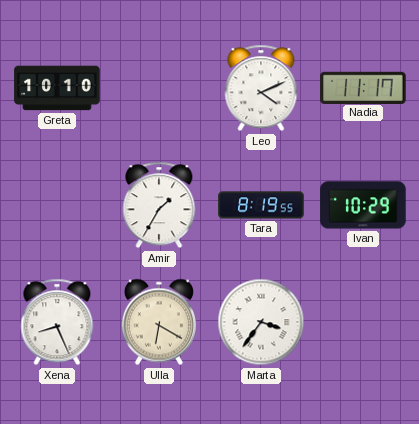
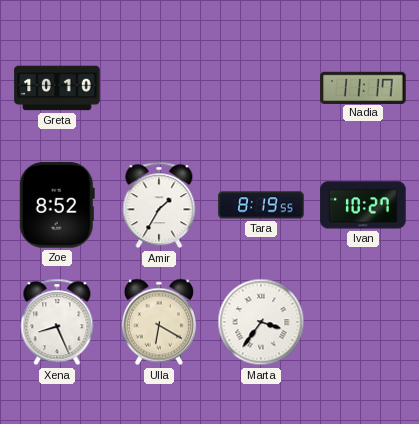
Leo: 4:11 -> none (261, 88)
Zoe: none -> 8:52 (57, 205)
Ivan: 10:29 -> 10:27 (363, 205)
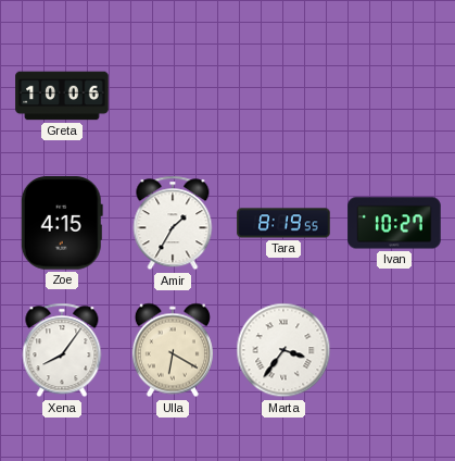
Greta: 10:10 -> 10:06 (62, 96)
Nadia: 11:17 -> none (363, 87)
Zoe: 8:52 -> 4:15 (62, 223)
Xena: 8:26 -> 8:06 (62, 350)
